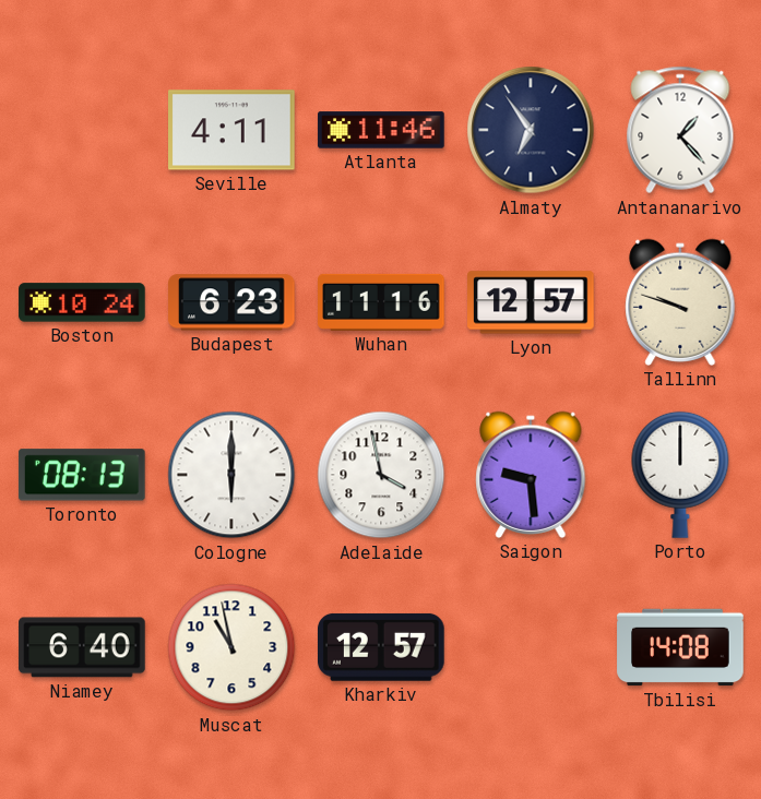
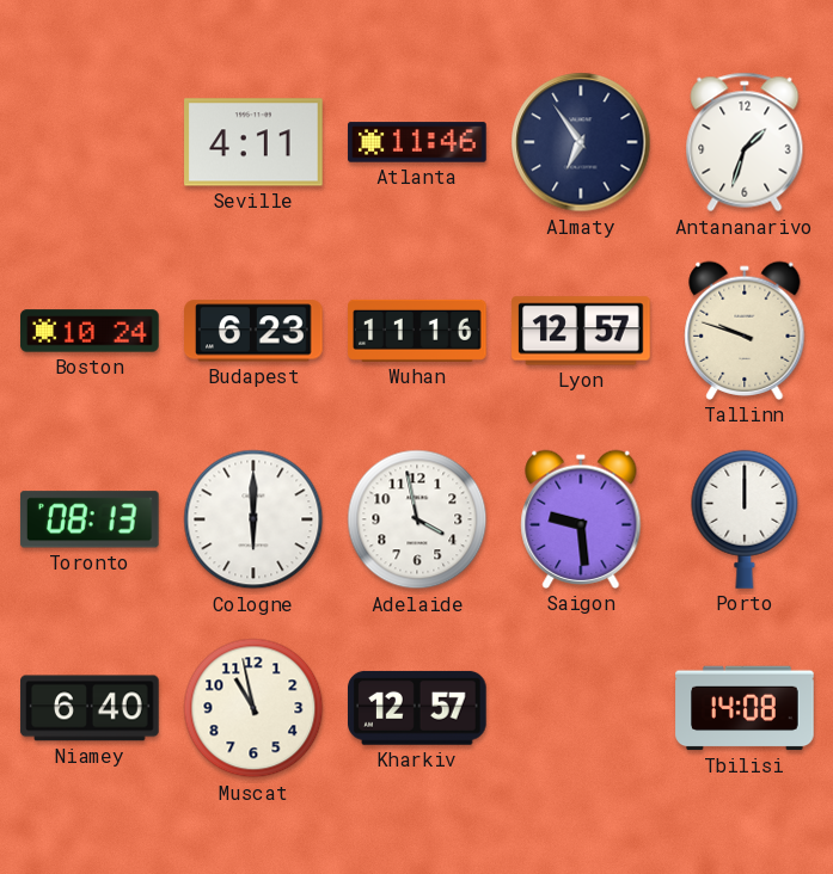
Antananarivo: 1:23 -> 1:33 (745, 142)
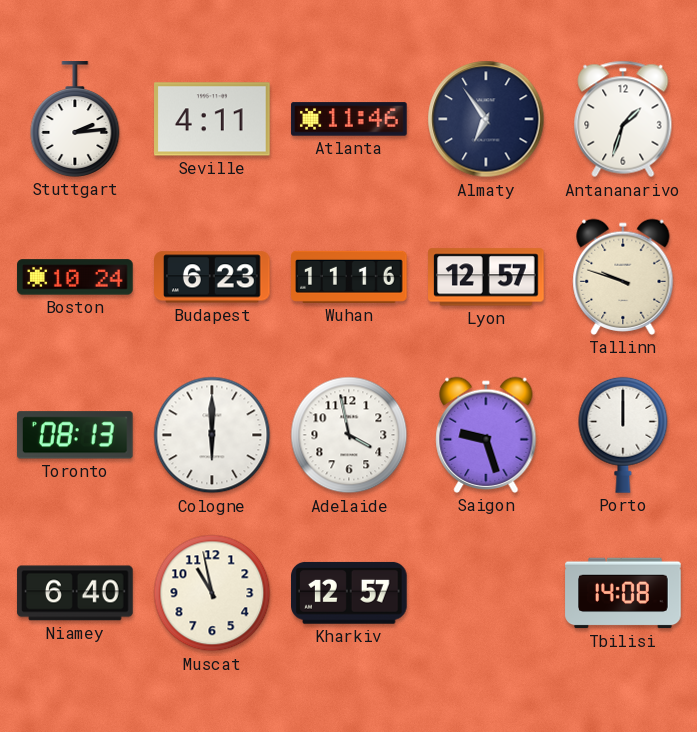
Stuttgart: none -> 2:14 (75, 119)
Saigon: 9:29 -> 9:27 (486, 435)
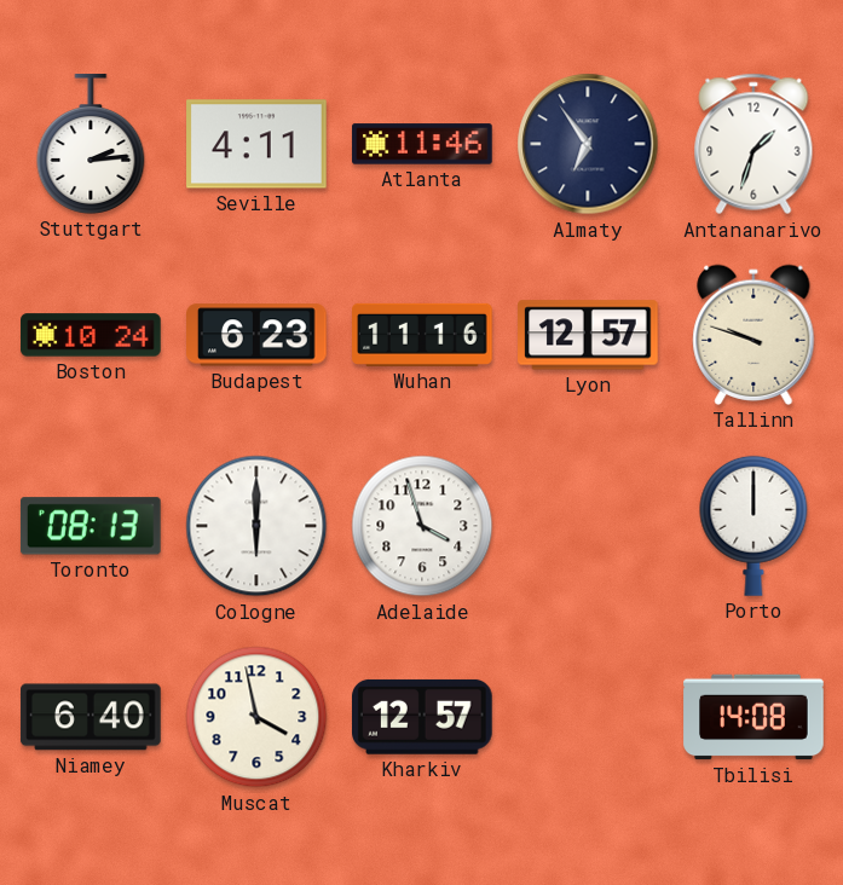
Adelaide: 3:58 -> 3:57 (422, 526)
Saigon: 9:27 -> none (486, 435)
Muscat: 10:58 -> 3:58 (256, 717)
